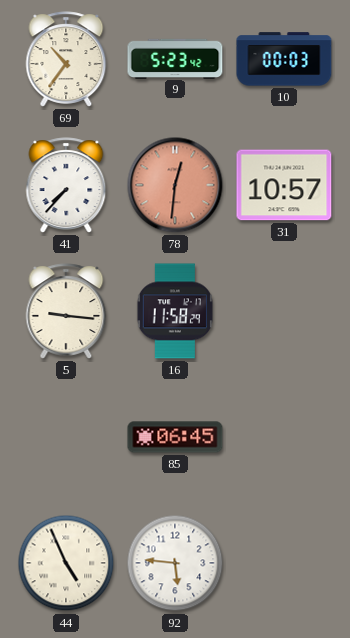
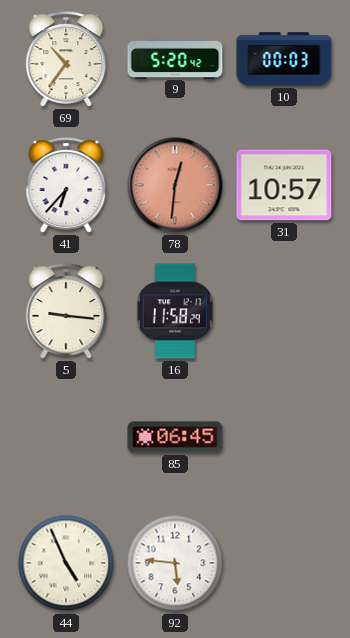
9: 5:23 -> 5:20 (175, 58)
41: 7:37 -> 6:37 (66, 185)
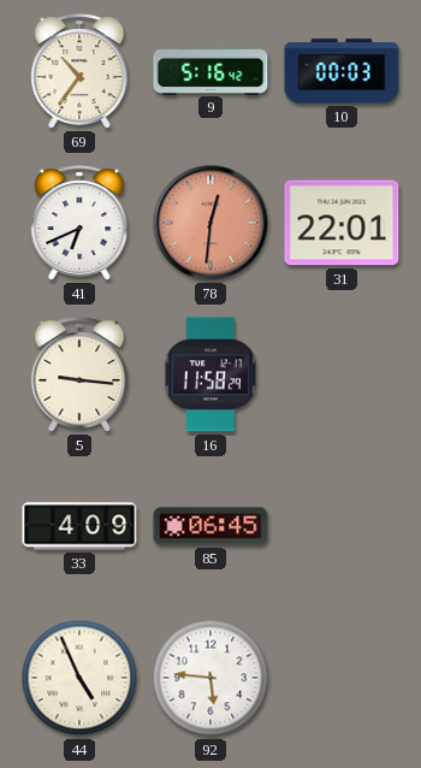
9: 5:20 -> 5:16 (210, 70)
41: 6:37 -> 6:41 (79, 223)
31: 10:57 -> 22:01 (342, 223)
33: none -> 4:09 (79, 526)
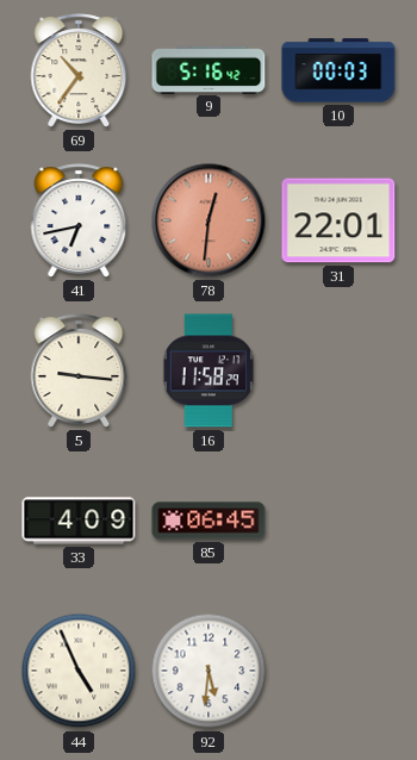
41: 6:41 -> 6:43 (79, 220)
92: 5:46 -> 5:31 (208, 671)
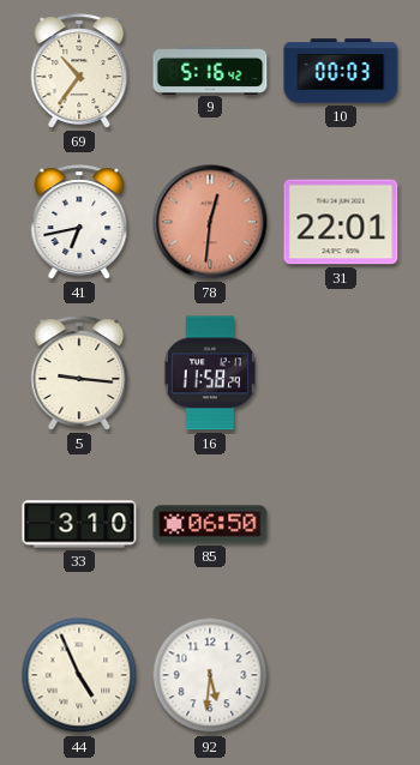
33: 4:09 -> 3:10 (79, 524)
85: 06:45 -> 06:50 (210, 524)
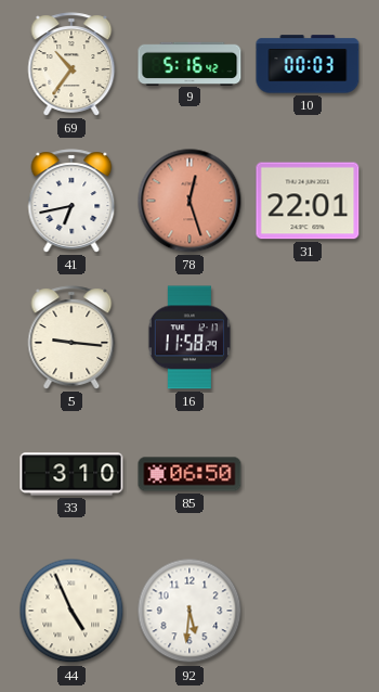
78: 12:31 -> 12:27 (190, 201)
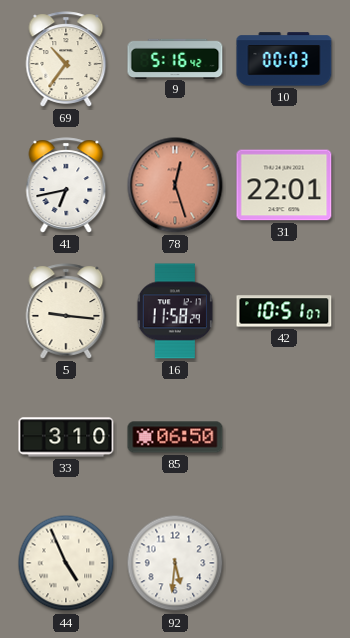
42: none -> 10:51 (284, 311)
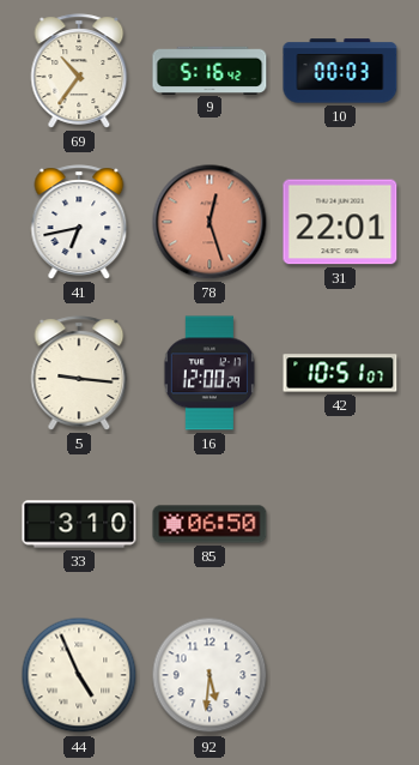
16: 11:58 -> 12:00 (208, 373)
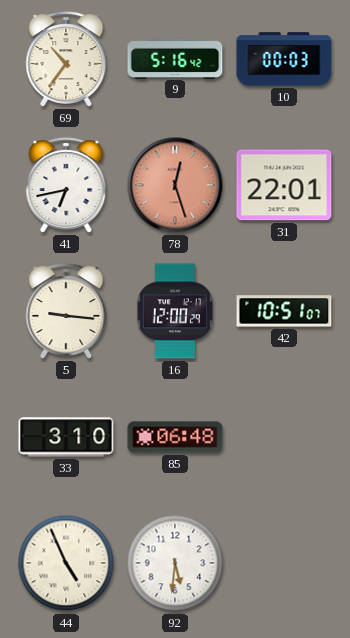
85: 06:50 -> 06:48 (175, 437)
